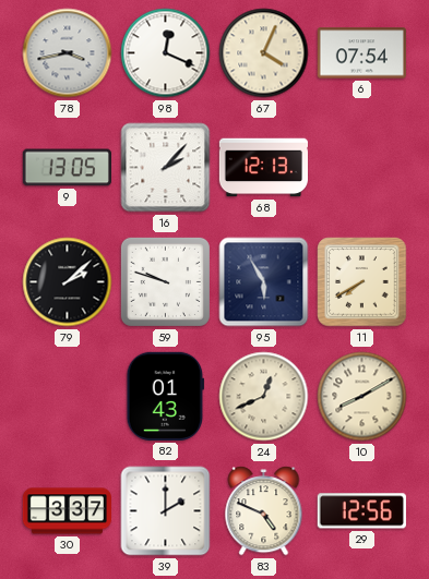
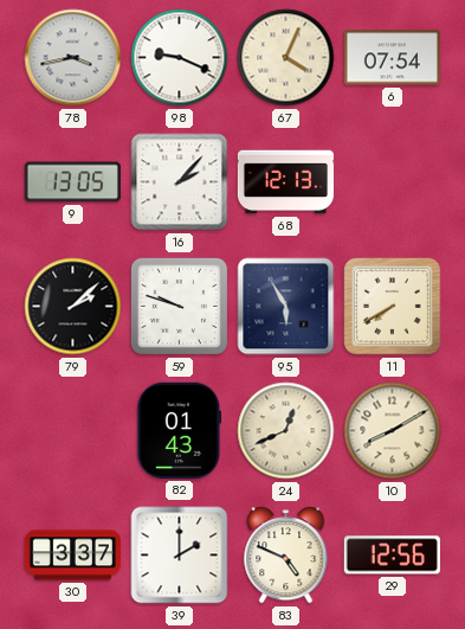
98: 12:19 -> 9:19 (180, 58)
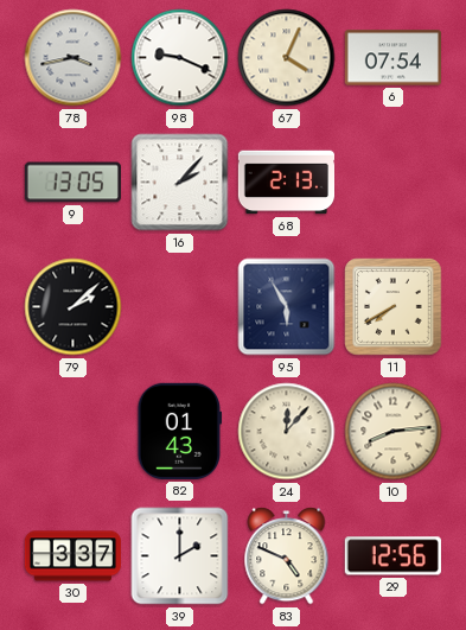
68: 12:13 -> 2:13 (286, 183)
59: 9:48 -> none (179, 306)
24: 12:41 -> 12:07 (287, 432)
10: 8:10 -> 8:14 (394, 432)
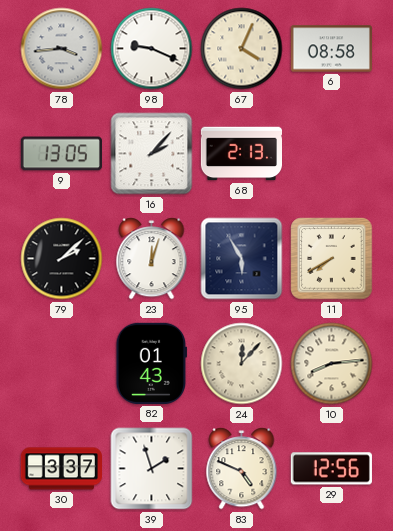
78: 3:43 -> 3:44 (62, 49)
6: 07:54 -> 08:58 (331, 49)
23: none -> 12:03 (152, 259)
39: 2:00 -> 1:57 (152, 469)
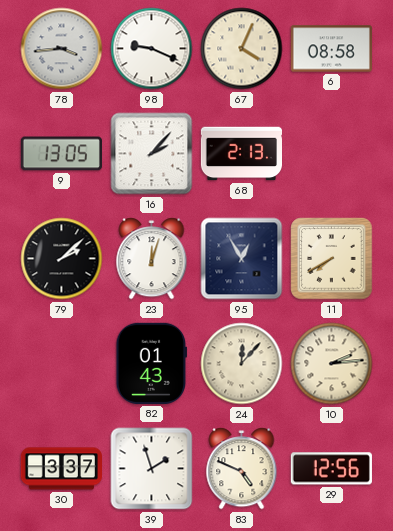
95: 5:55 -> 12:55 (242, 259)
10: 8:14 -> 2:14 (332, 364)
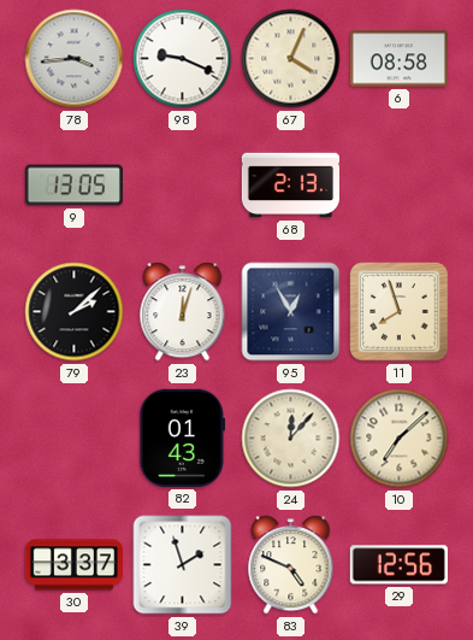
16: 2:07 -> none (152, 154)
11: 7:40 -> 7:57 (400, 312)
10: 2:14 -> 7:08 (400, 439)
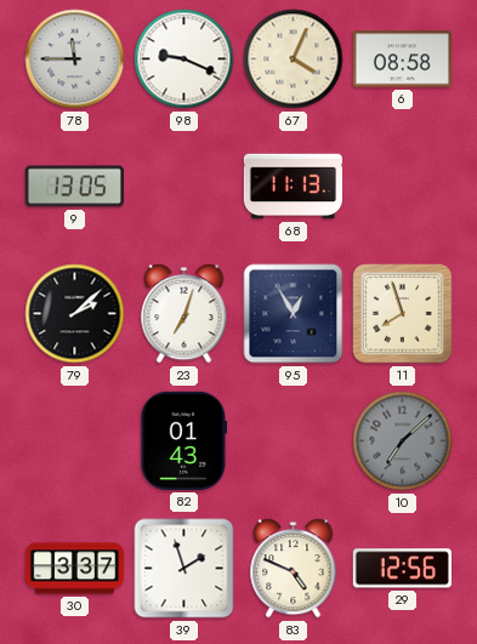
78: 3:44 -> 11:45 (75, 59)
68: 2:13 -> 11:13 (293, 187)
23: 12:03 -> 7:03 (184, 314)
24: 12:07 -> none (291, 439)
10 dial: cream -> grey (403, 441)
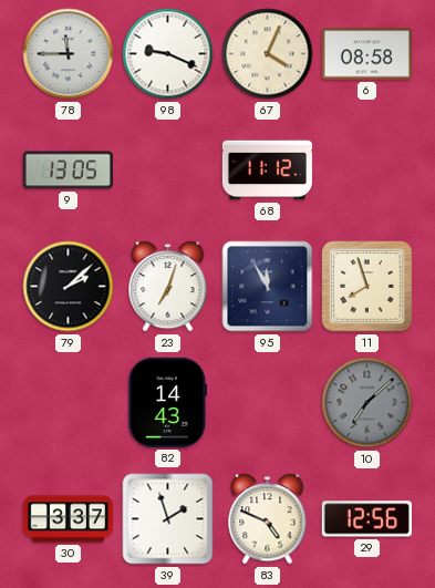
68: 11:13 -> 11:12 (267, 171)
95: 12:55 -> 11:55 (268, 287)
82: 01:43 -> 14:43 (168, 402)
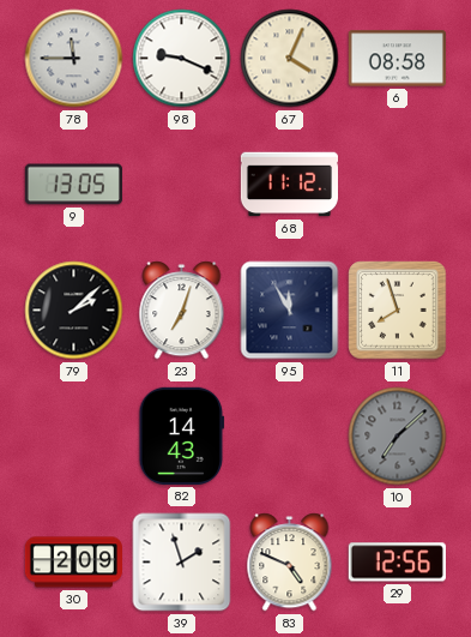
30: 3:37 -> 2:09 (73, 563)
